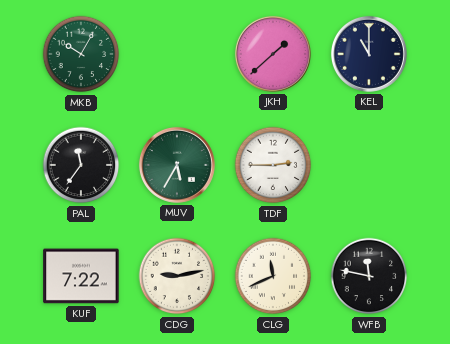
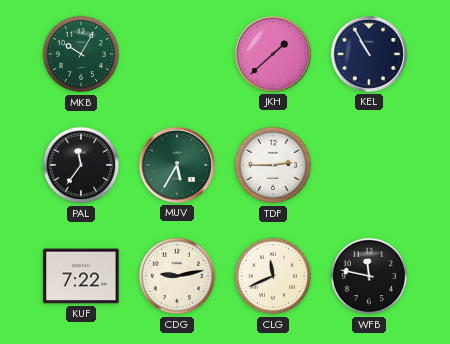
KEL: 11:00 -> 10:55 (369, 54)
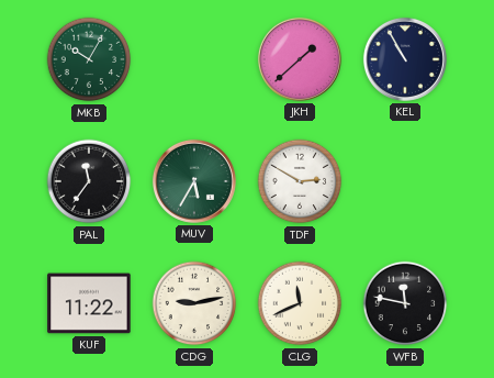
TDF: 2:45 -> 2:50 (300, 181)
KUF: 7:22 -> 11:22 (89, 303)
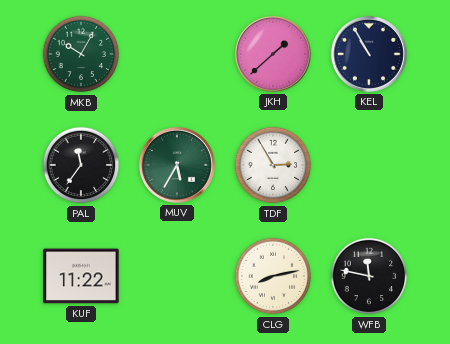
TDF: 2:50 -> 2:55 (273, 165)
CDG: 9:13 -> none (194, 303)
CLG: 11:41 -> 8:13 (273, 276)
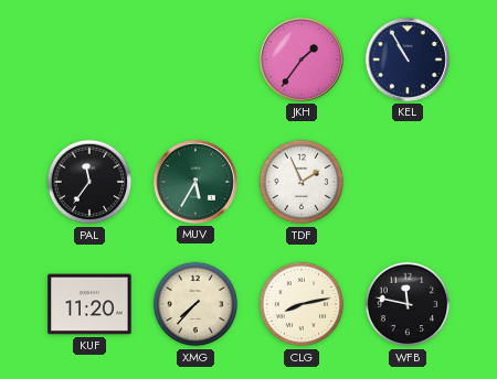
MKB: 10:05 -> none (81, 54)
JKH: 1:38 -> 1:36 (302, 59)
TDF: 2:55 -> 1:56 (302, 182)
KUF: 11:22 -> 11:20 (89, 304)
XMG: none -> 7:37 (195, 304)
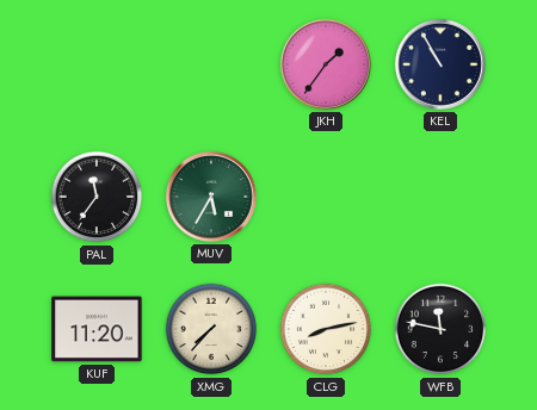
TDF: 1:56 -> none (302, 182)
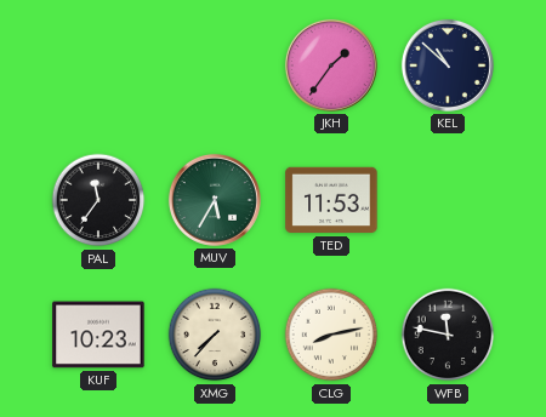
KEL: 10:55 -> 10:52 (448, 65)
TED: none -> 11:53 (331, 200)
KUF: 11:20 -> 10:23 (98, 335)
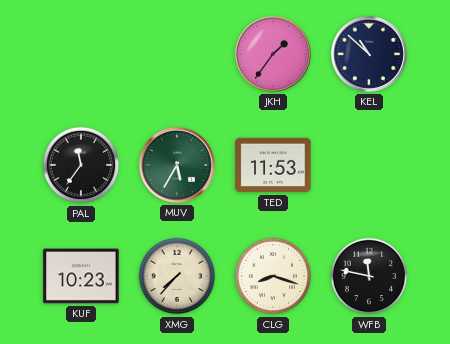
CLG: 8:13 -> 8:18 (273, 276)
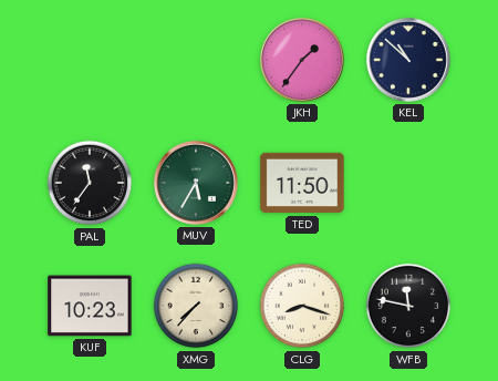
TED: 11:53 -> 11:50 (302, 183)
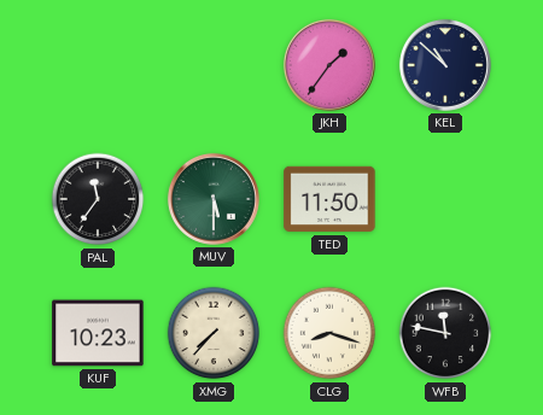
MUV: 5:35 -> 5:30 (214, 199)
